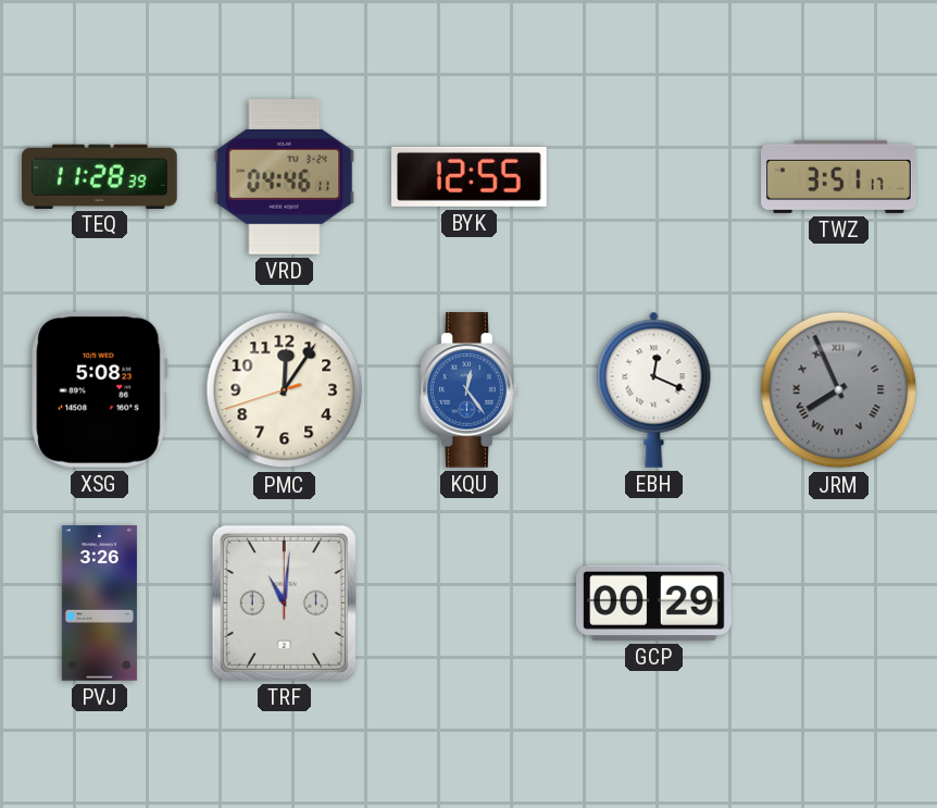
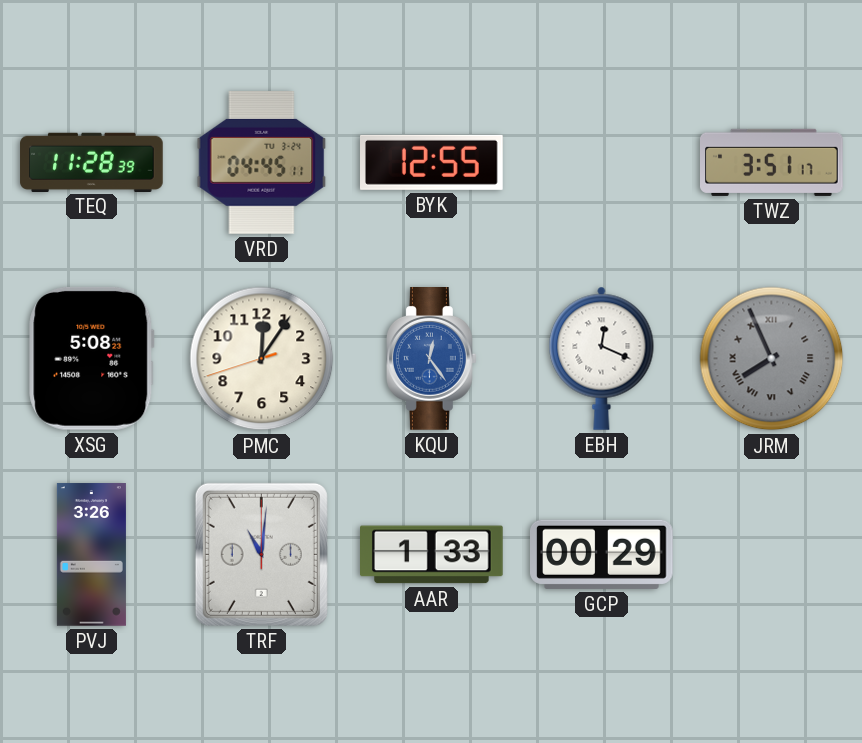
VRD: 04:46 -> 04:45 (262, 163)
AAR: none -> 1:33 (432, 555)
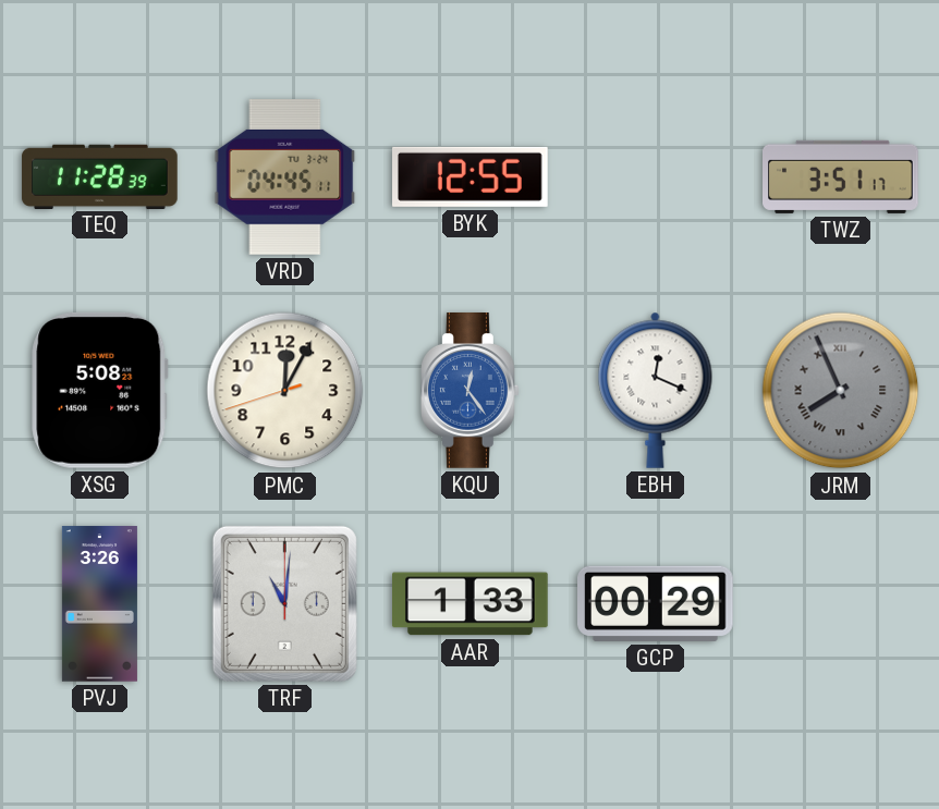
PMC: 12:05 -> 12:04 (285, 391)
